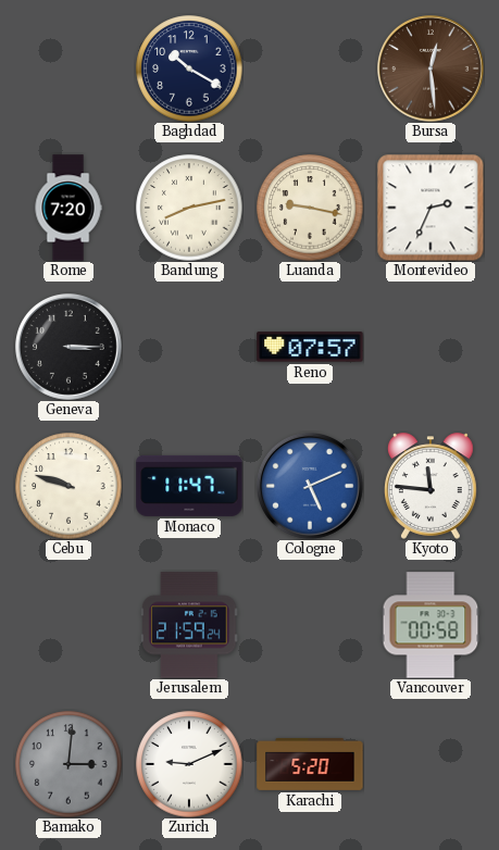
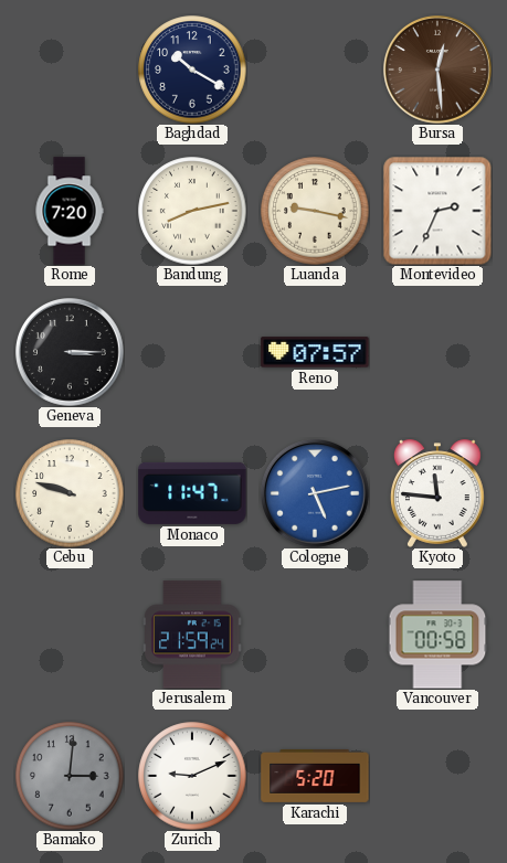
Cologne: 5:11 -> 5:13 (316, 494)
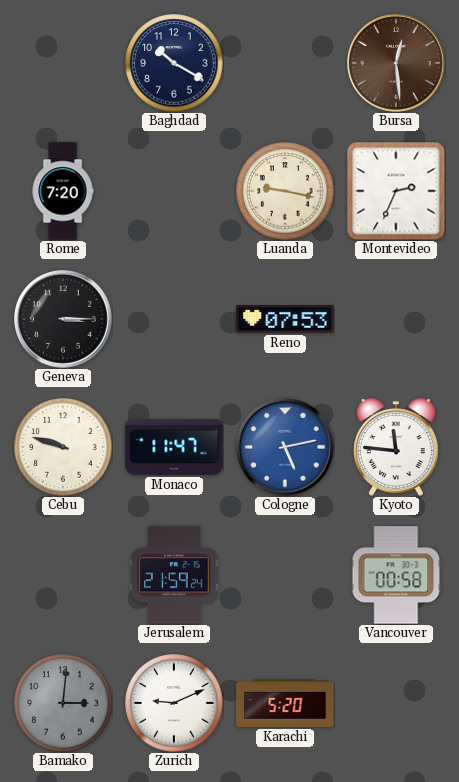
Bandung: 8:13 -> none (192, 211)
Reno: 07:57 -> 07:53 (285, 319)
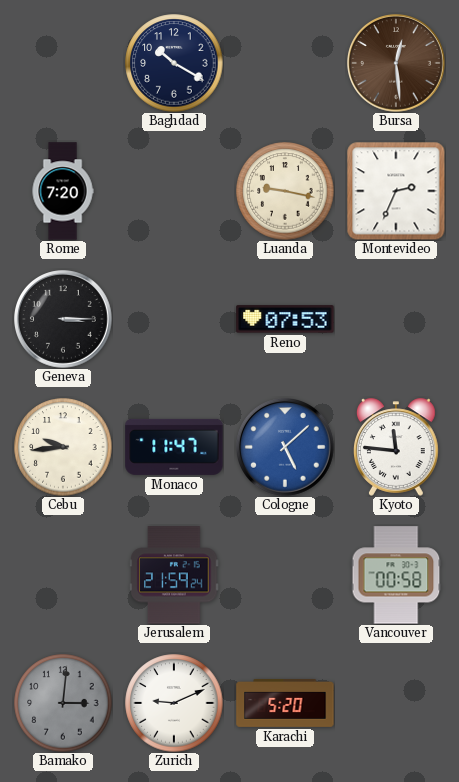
Cebu: 9:48 -> 9:44 (63, 447)
Cologne: 5:13 -> 5:08 (286, 448)
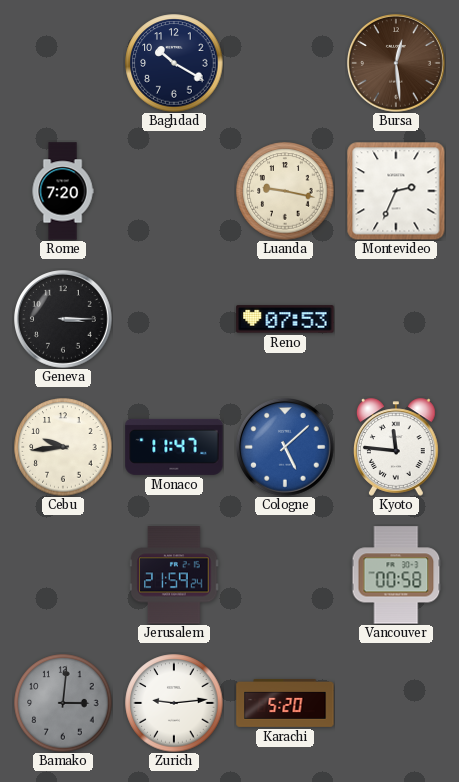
Zurich: 9:11 -> 9:14 (174, 703)
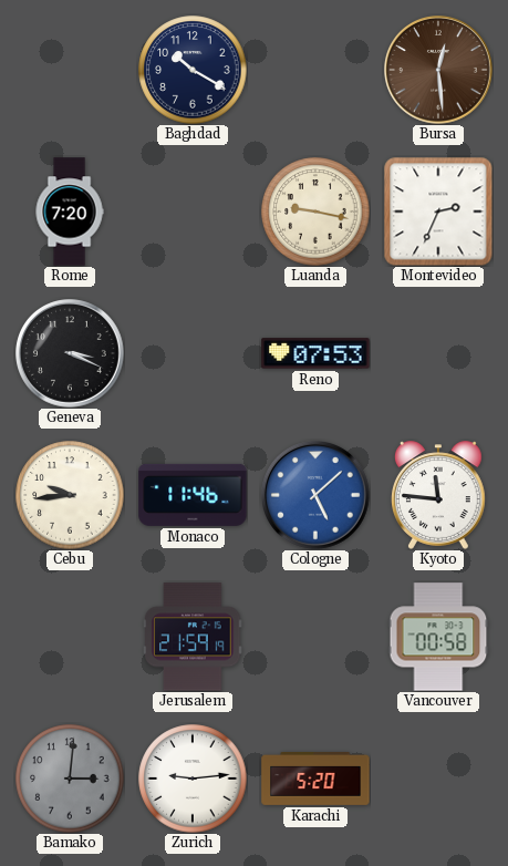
Geneva: 3:15 -> 3:19 (71, 354)
Monaco: 11:47 -> 11:46 (193, 495)
Jerusalem: 21:59:24 -> 21:59:19 (193, 637)
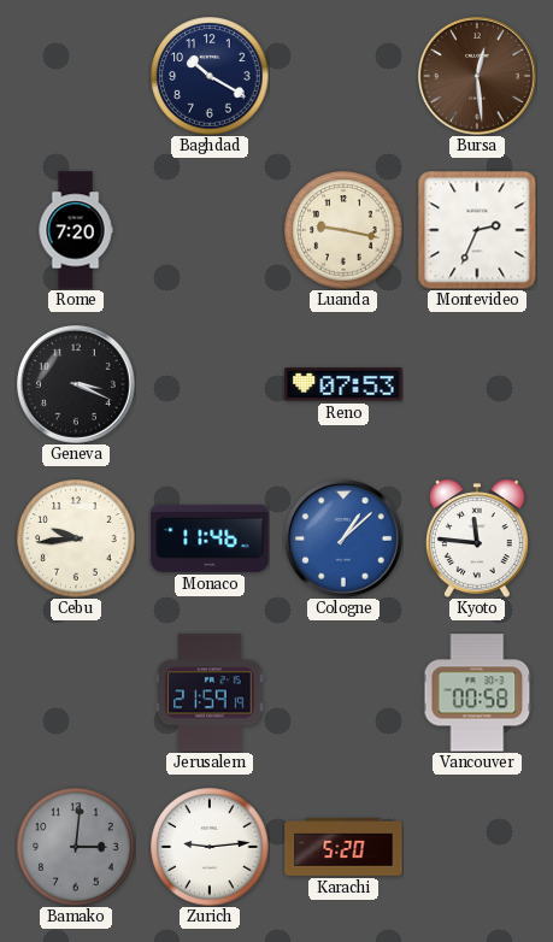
Cologne: 5:08 -> 1:08 (345, 540)
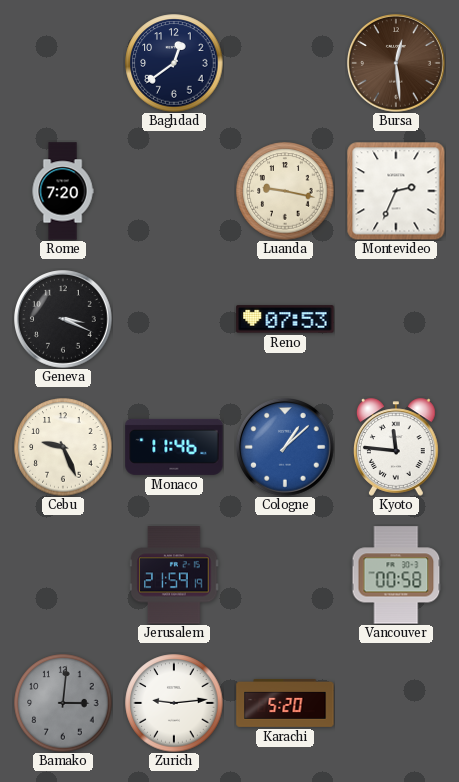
Baghdad: 10:20 -> 12:39 (174, 63)
Cebu: 9:44 -> 9:26 (63, 447)
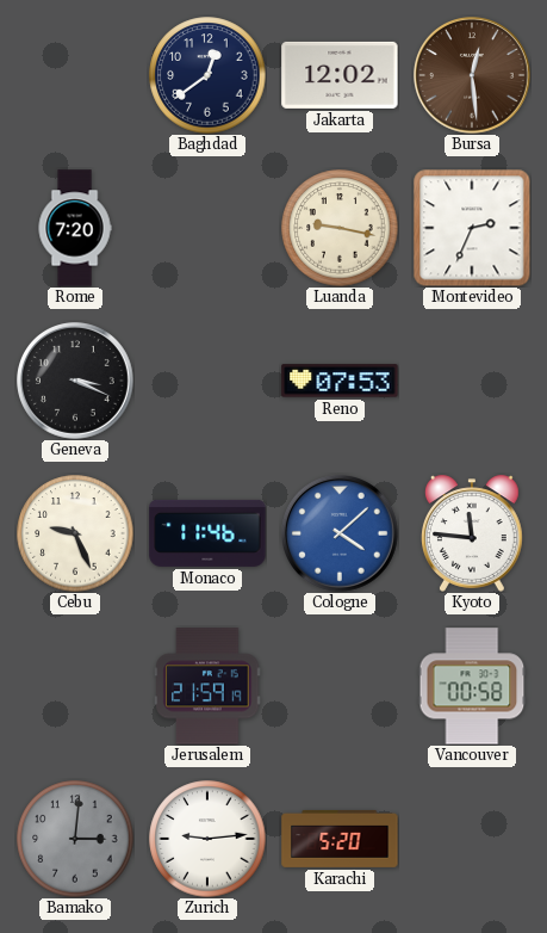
Jakarta: none -> 12:02 (340, 75)
Cologne: 1:08 -> 4:08 (341, 535)
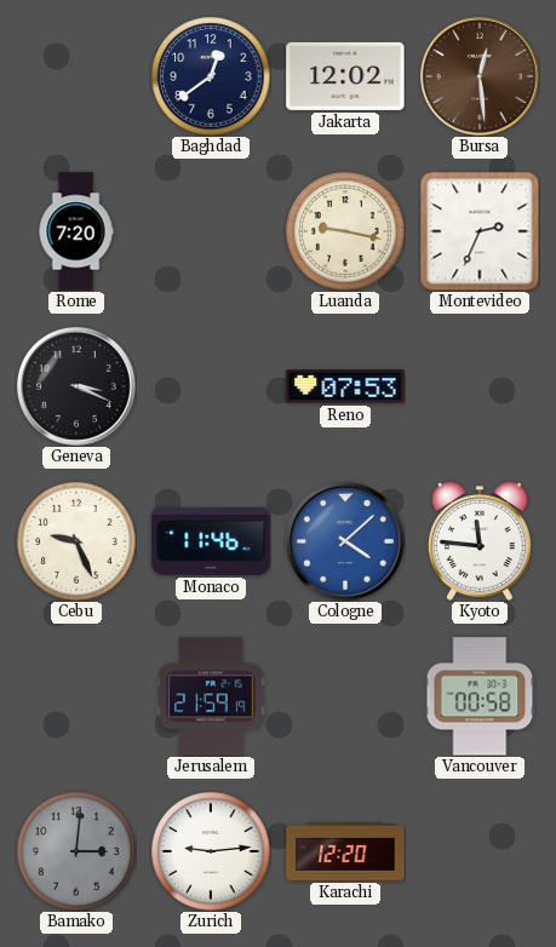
Karachi: 5:20 -> 12:20 (345, 851)
